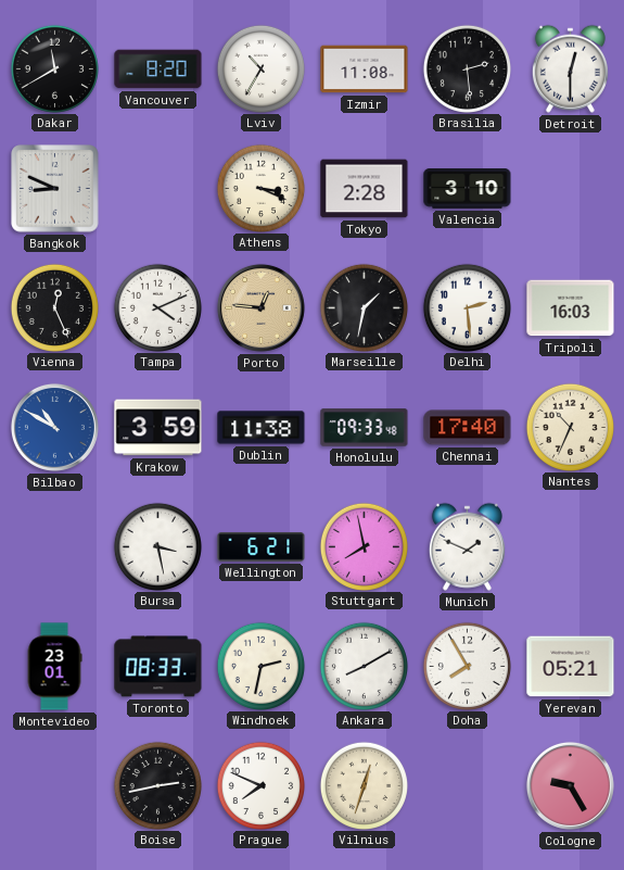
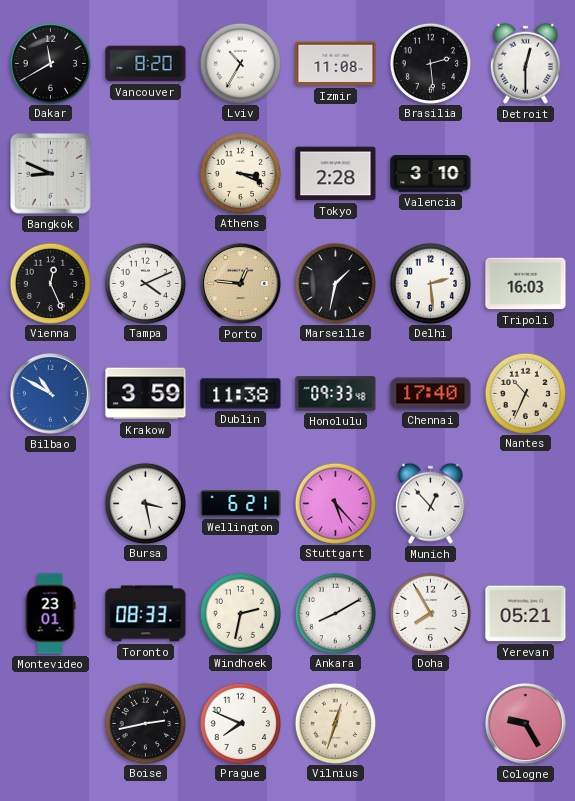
Stuttgart: 7:58 -> 5:23 (335, 503)
Munich: 1:49 -> 12:53 (430, 503)
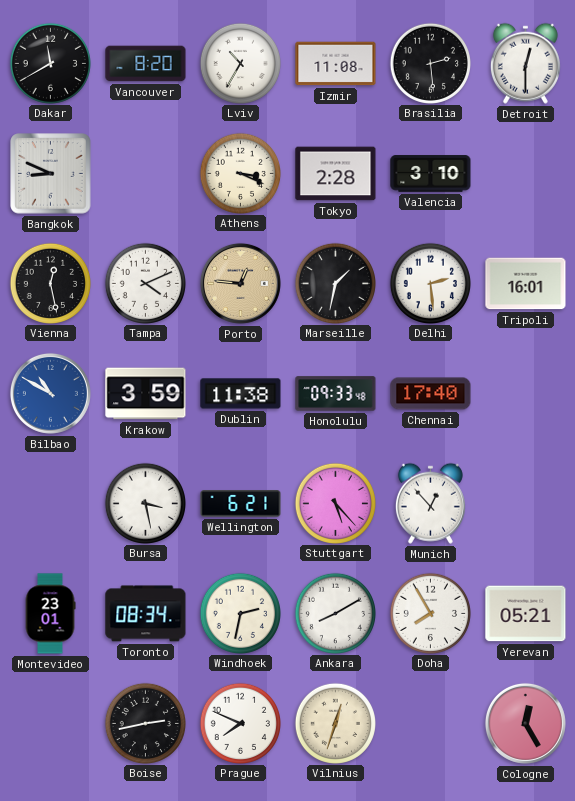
Vienna: 12:26 -> 12:28 (50, 283)
Tripoli: 16:03 -> 16:01 (526, 284)
Nantes: 10:34 -> none (525, 393)
Toronto: 08:33 -> 08:34 (146, 614)
Cologne: 9:25 -> 12:25 (525, 723)
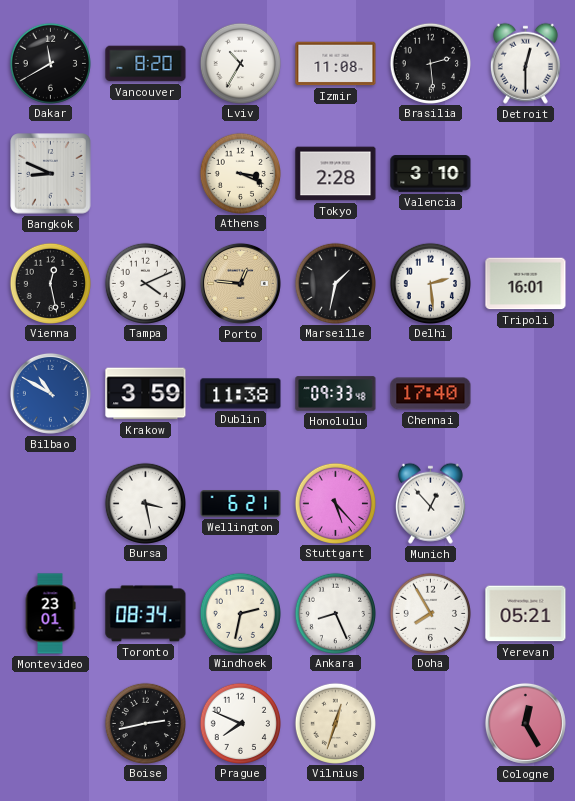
Ankara: 8:10 -> 8:26 (335, 613)
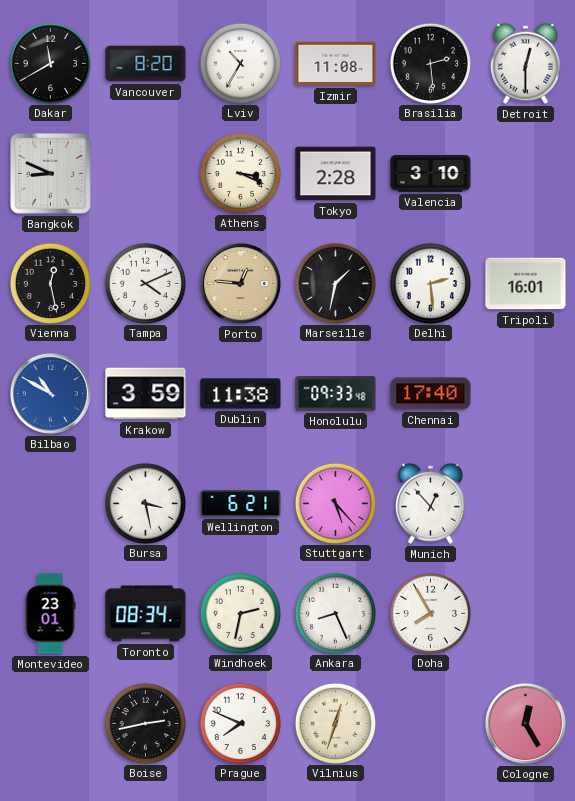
Yerevan: 05:21 -> none (526, 614)
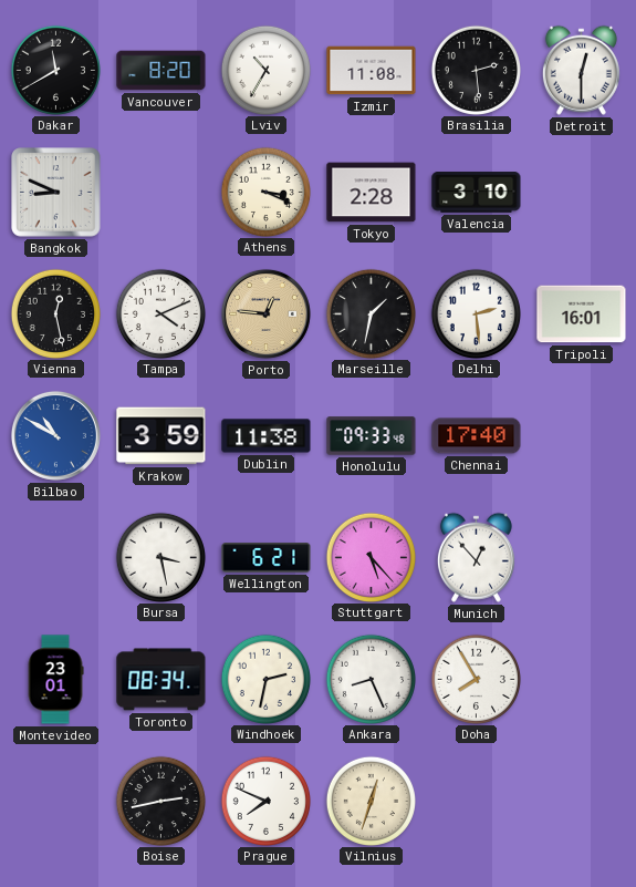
Cologne: 12:25 -> none (525, 723)
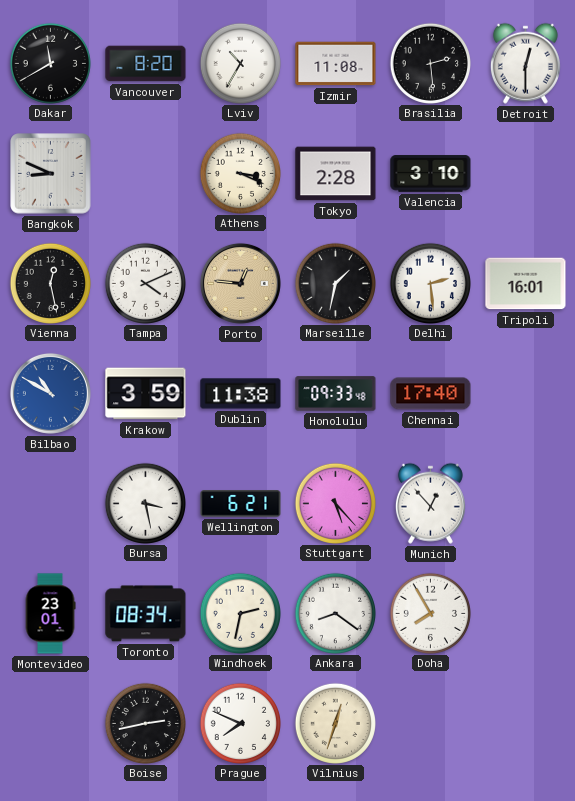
Ankara: 8:26 -> 8:21 (335, 613)
